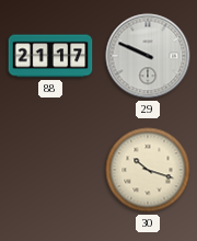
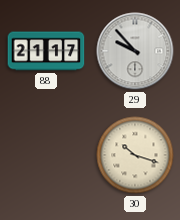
29: 9:49 -> 9:53 (135, 51)
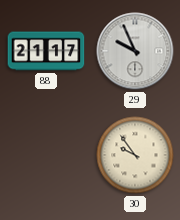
29: 9:53 -> 9:56 (135, 51)
30: 10:18 -> 9:54 (135, 155)
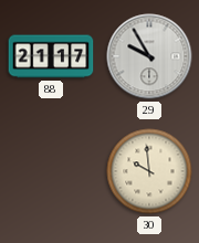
29: 9:56 -> 9:55 (149, 56)
30: 9:54 -> 9:59 (149, 171)
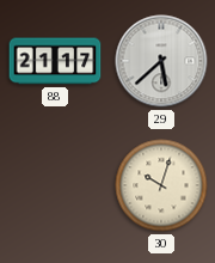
29: 9:55 -> 5:38 (161, 61)
30: 9:59 -> 10:03 (161, 185)
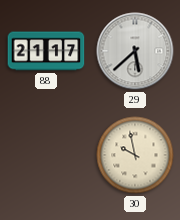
30: 10:03 -> 9:58 (135, 155)
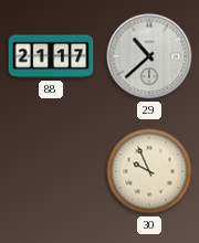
29: 5:38 -> 10:38 (149, 56)
30: 9:58 -> 9:56 (149, 171)
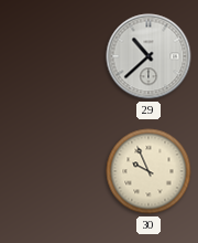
88: 21:17 -> none (51, 56)
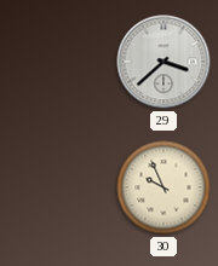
29: 10:38 -> 3:38 (163, 62)
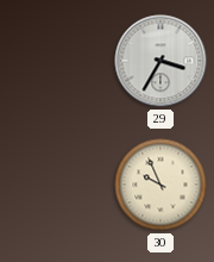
29: 3:38 -> 3:35 (160, 61)
